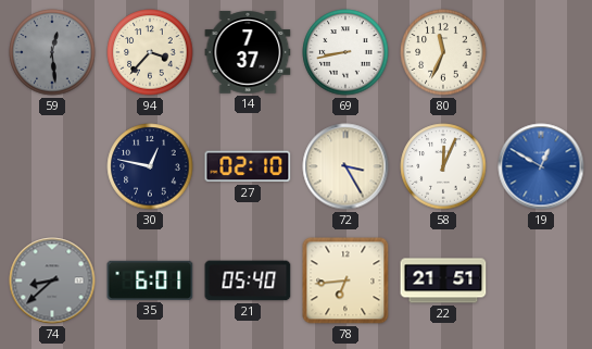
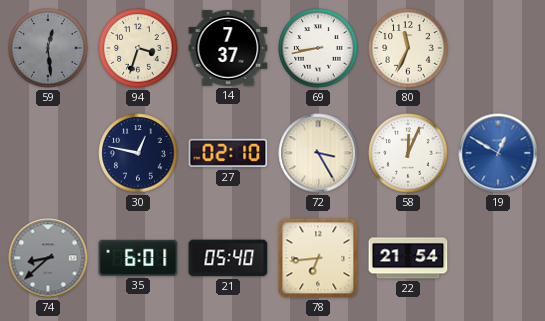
94: 3:37 -> 3:33 (138, 48)
22: 21:51 -> 21:54 (408, 258)
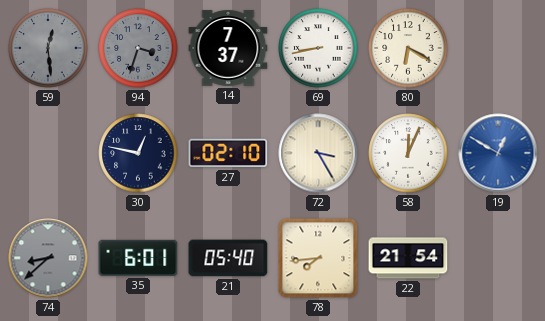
94 dial: cream -> grey (138, 48)
80: 11:34 -> 6:20 (408, 48)
78: 6:44 -> 7:44 (318, 258)
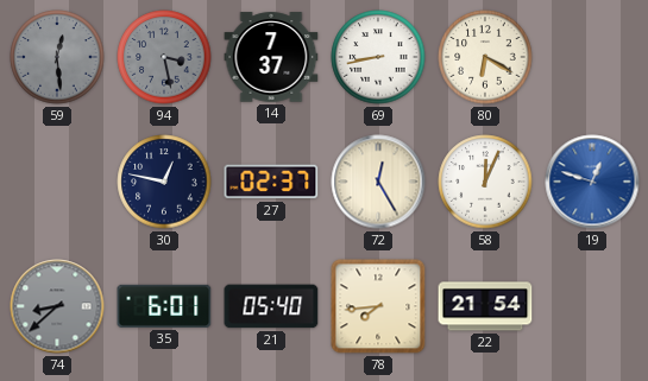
94: 3:33 -> 3:28 (164, 57)
27: 02:10 -> 02:37 (271, 182)
72: 3:25 -> 12:25 (378, 182)
19: 12:50 -> 12:48 (592, 182)
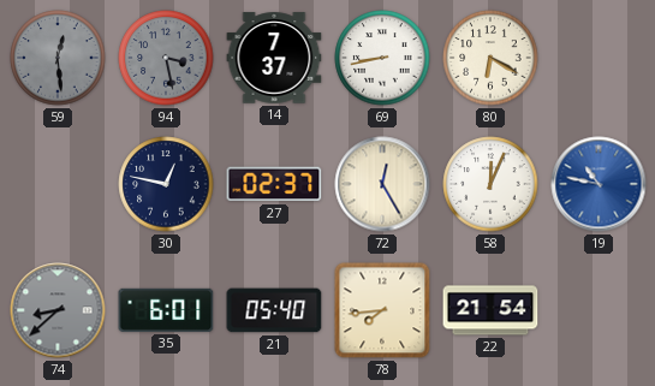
19: 12:48 -> 10:47 (599, 184)
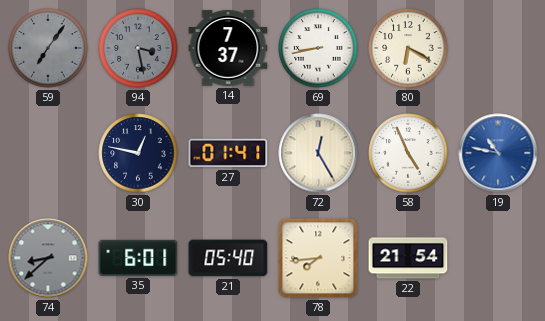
59: 12:29 -> 7:06 (48, 48)
27: 02:37 -> 01:41 (228, 153)
58: 12:04 -> 4:56 (408, 153)
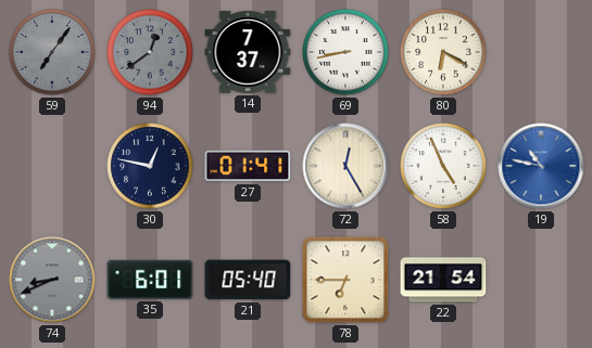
94: 3:28 -> 12:39 (150, 52)
74: 8:38 -> 8:41 (52, 280)
78: 7:44 -> 6:45 (345, 280)
